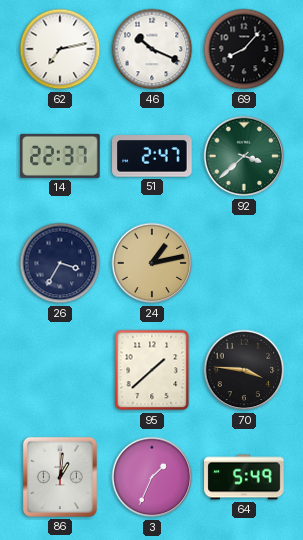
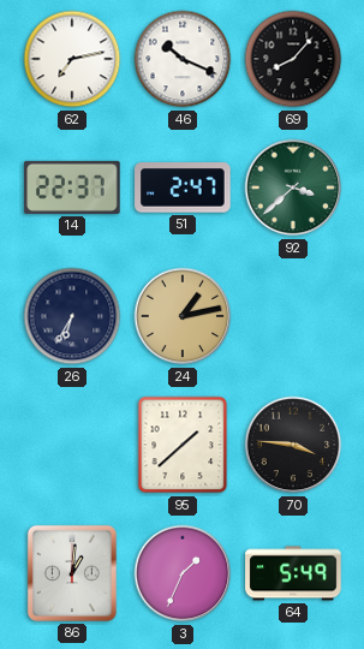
26: 3:35 -> 6:35 (72, 316)
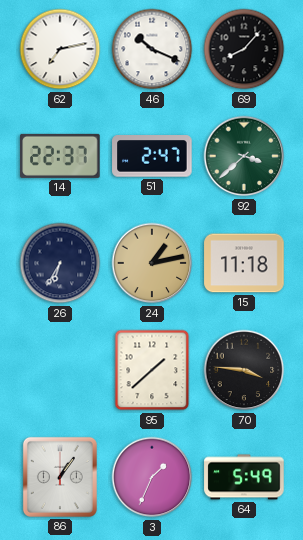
15: none -> 11:18 (244, 263)
86: 1:01 -> 1:06 (60, 477)
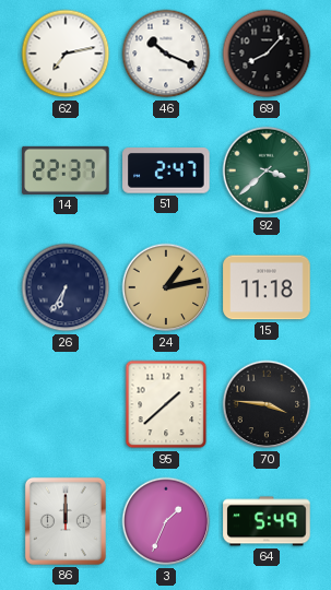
86: 1:06 -> 12:00 (66, 521)
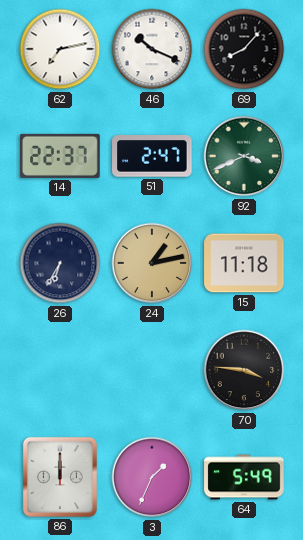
92: 3:38 -> 3:41 (244, 156)
95: 1:38 -> none (166, 404)
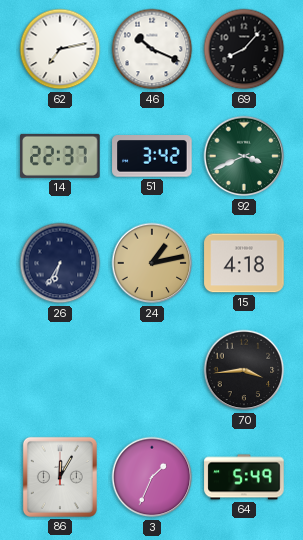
51: 2:47 -> 3:42 (152, 156)
15: 11:18 -> 4:18 (244, 263)
70: 3:46 -> 3:44 (244, 370)
86: 12:00 -> 12:05 (60, 477)
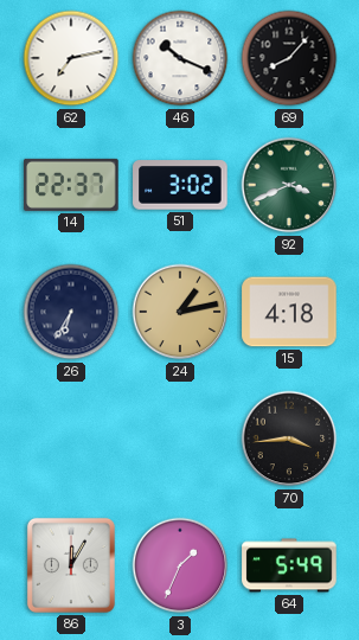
51: 3:42 -> 3:02 (180, 185)
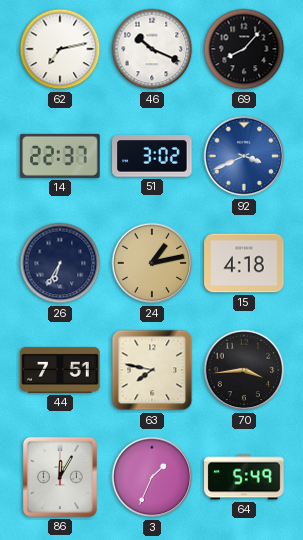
92 dial: green -> blue (244, 156)
44: none -> 7:51 (60, 370)
63: none -> 7:47 (152, 370)
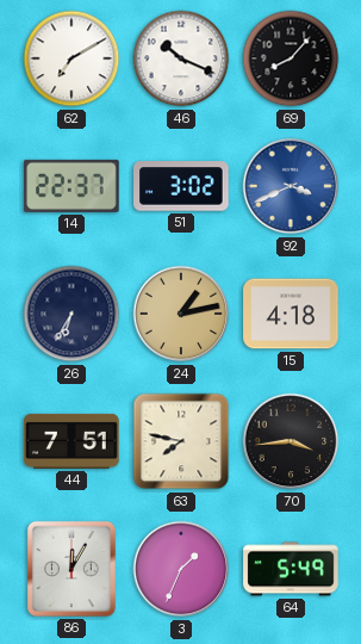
62: 7:13 -> 7:10 (71, 58)
